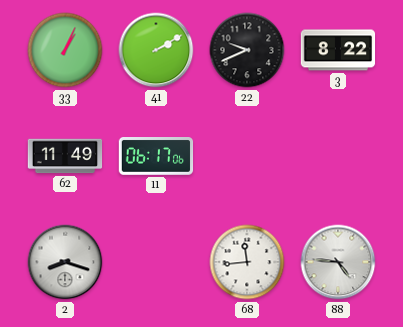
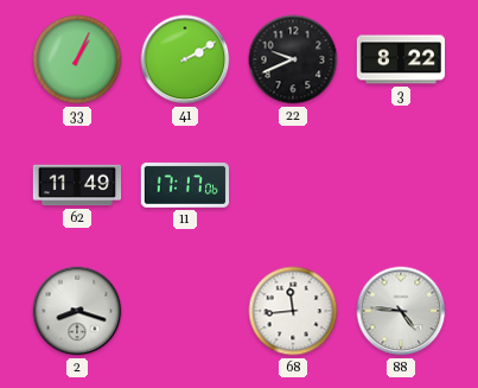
11: 06:17 -> 17:17 (185, 185)
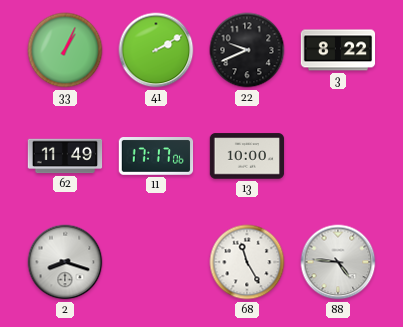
13: none -> 10:00 (247, 156)
68: 11:44 -> 11:25 (247, 262)
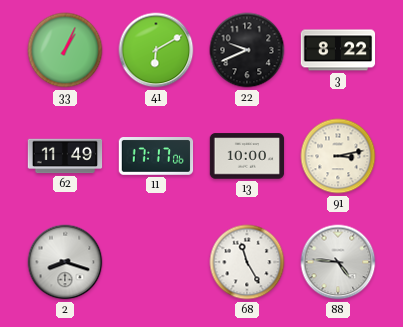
41: 2:10 -> 6:10 (156, 50)
91: none -> 3:13 (338, 156)
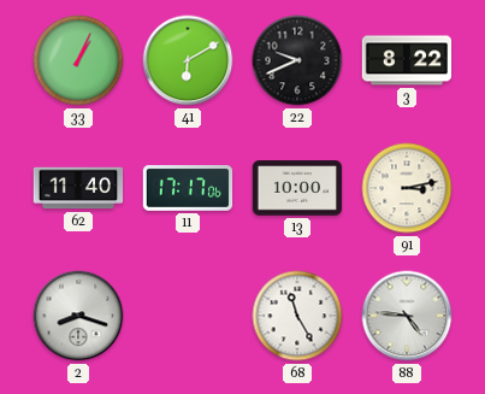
62: 11:49 -> 11:40 (78, 188)
